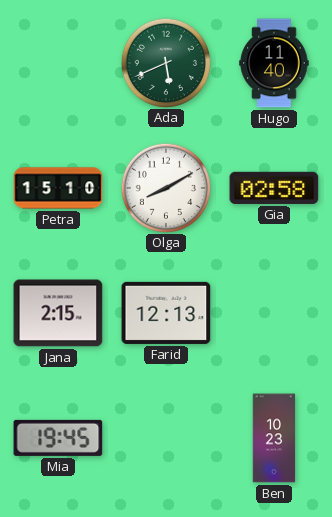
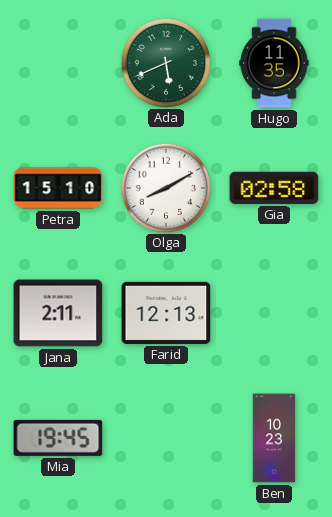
Hugo: 11:40 -> 11:35 (274, 63)
Jana: 2:15 -> 2:11 (58, 313)
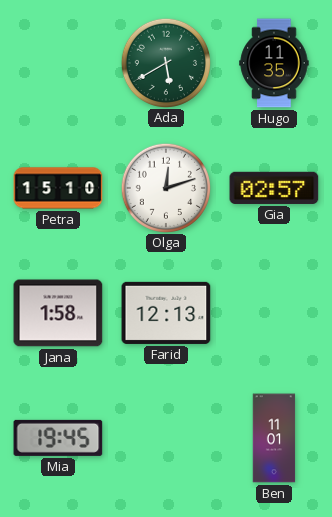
Ada: 5:41 -> 5:40 (165, 62)
Olga: 8:10 -> 12:12 (165, 187)
Gia: 02:58 -> 02:57 (274, 188)
Jana: 2:11 -> 1:58 (58, 313)
Ben: 10:23 -> 11:01 (274, 438)
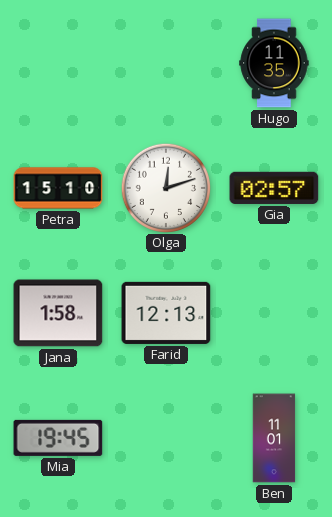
Ada: 5:40 -> none (165, 62)
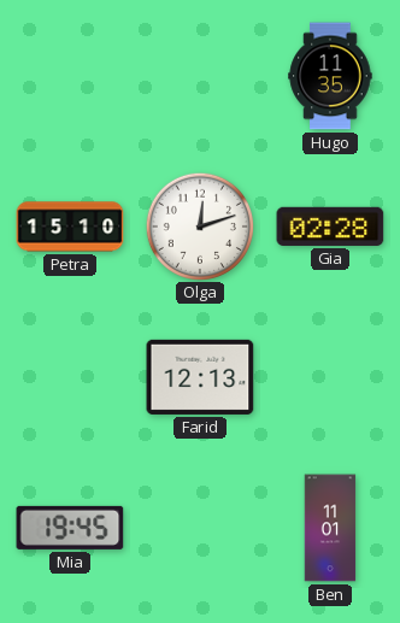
Gia: 02:57 -> 02:28 (330, 227)
Jana: 1:58 -> none (58, 313)
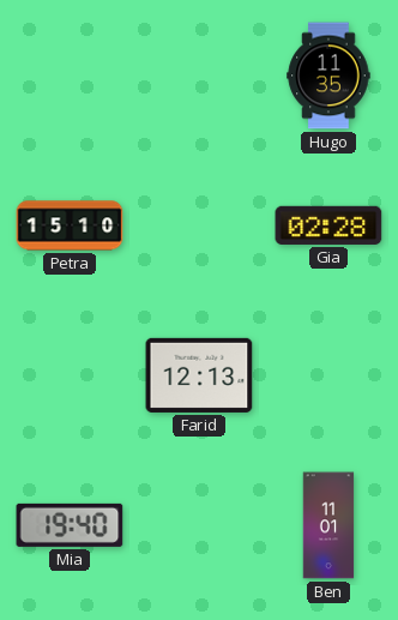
Olga: 12:12 -> none (199, 225)
Mia: 19:45 -> 19:40 (70, 525)
